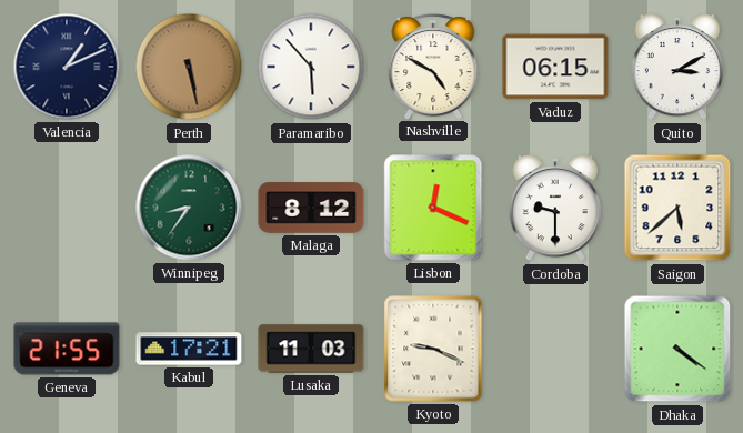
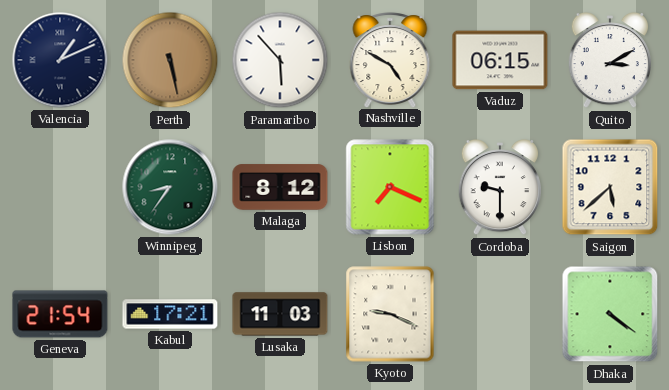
Lisbon: 12:19 -> 7:19 (390, 187)
Geneva: 21:55 -> 21:54 (60, 314)
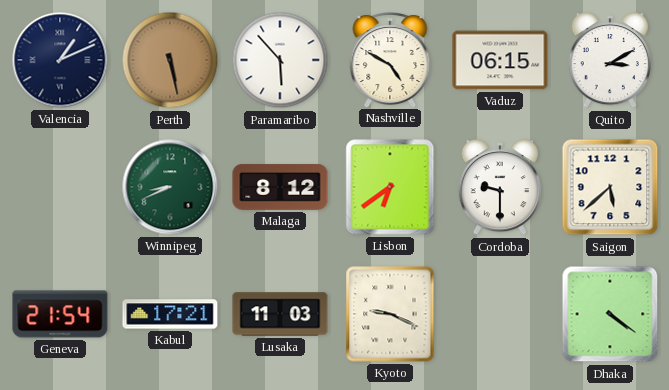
Winnipeg: 8:36 -> 8:41 (170, 187)
Lisbon: 7:19 -> 6:39 (390, 187)
